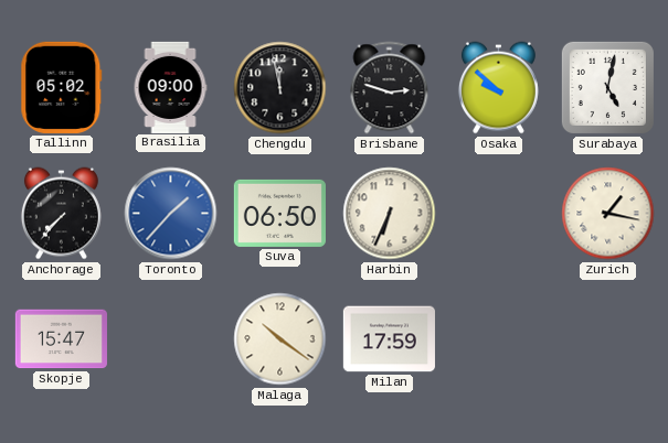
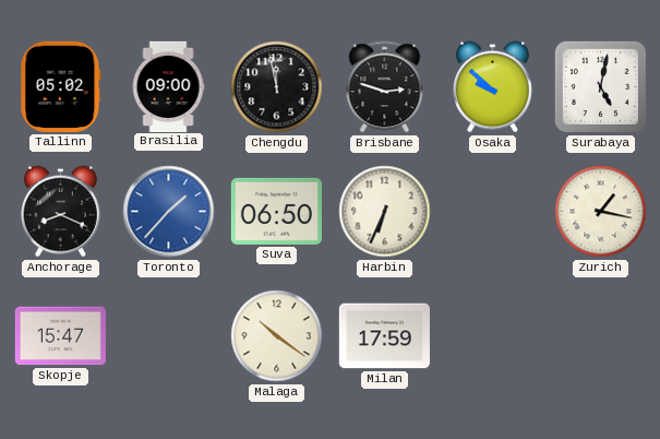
Anchorage: 7:37 -> 8:19 (60, 212)
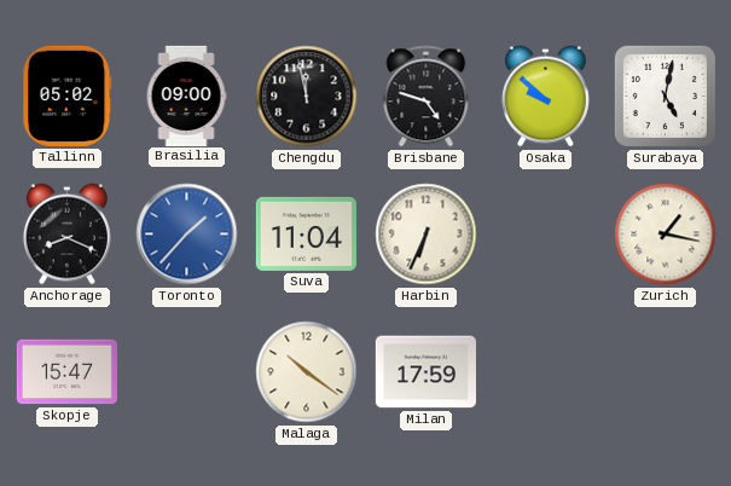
Brisbane: 2:48 -> 4:48 (427, 97)
Suva: 06:50 -> 11:04 (306, 233)
